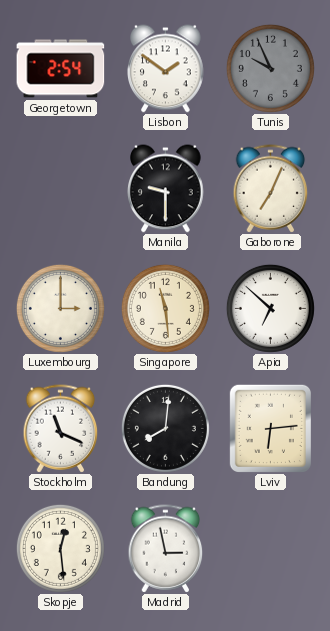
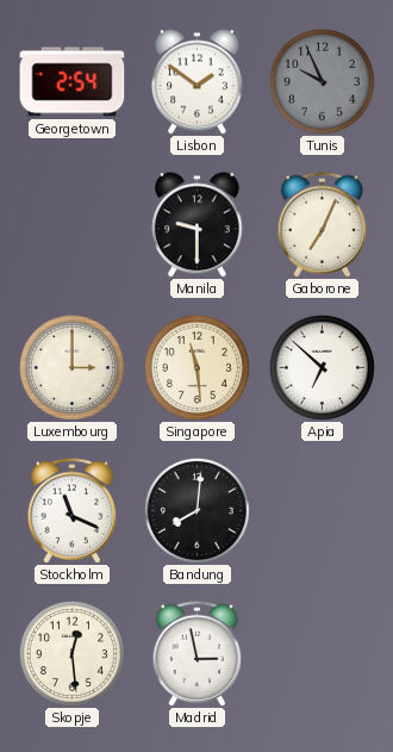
Lviv: 6:14 -> none (270, 428)
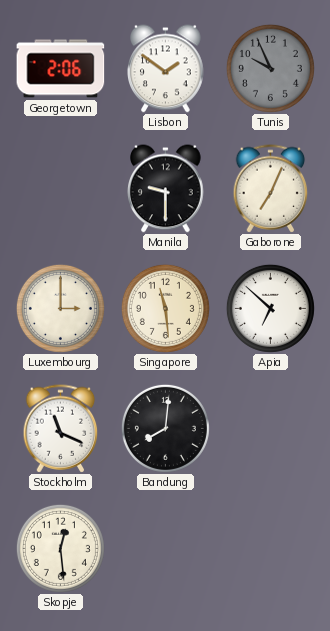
Georgetown: 2:54 -> 2:06 (61, 69)
Madrid: 2:58 -> none (198, 654)
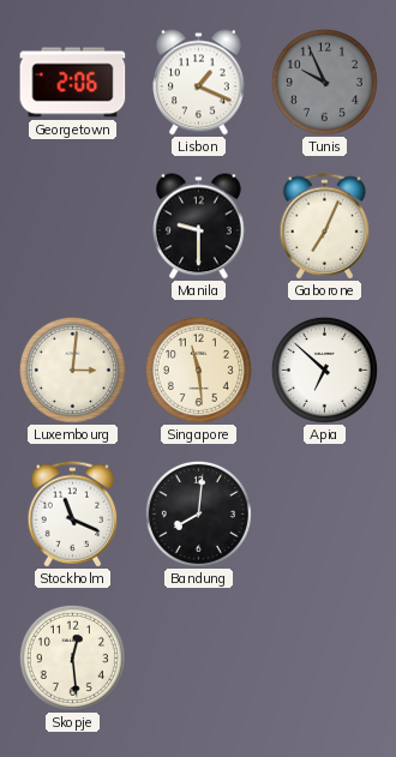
Lisbon: 1:51 -> 1:19 (199, 83)
Luxembourg: 3:00 -> 3:01 (72, 370)
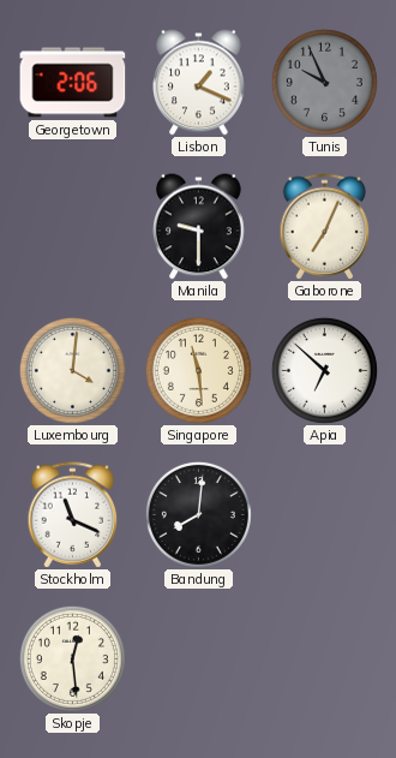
Luxembourg: 3:01 -> 4:01 (72, 370)
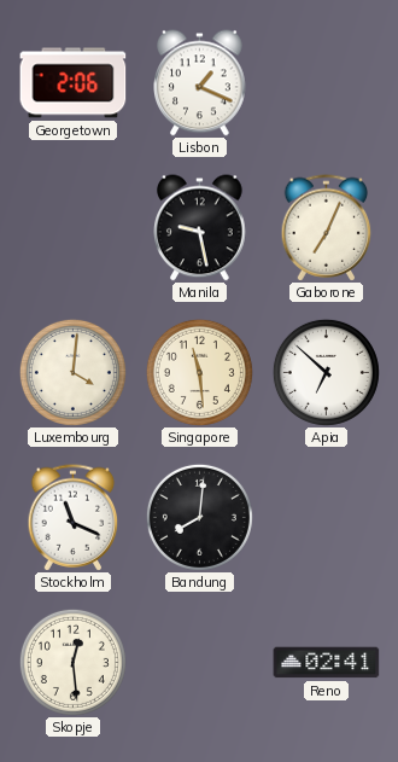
Tunis: 9:56 -> none (324, 82)
Manila: 9:30 -> 9:28 (200, 228)
Reno: none -> 02:41 (327, 663)
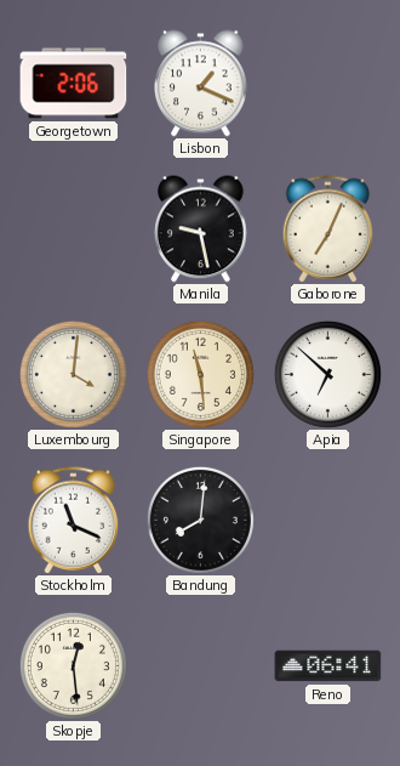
Reno: 02:41 -> 06:41 (328, 666)
